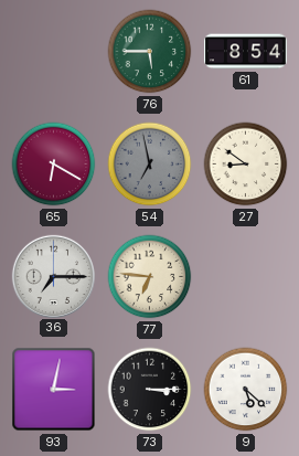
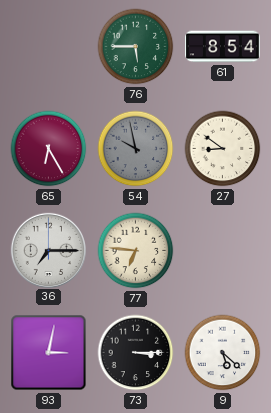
65: 6:20 -> 6:25 (49, 149)
54: 6:58 -> 9:58 (136, 149)
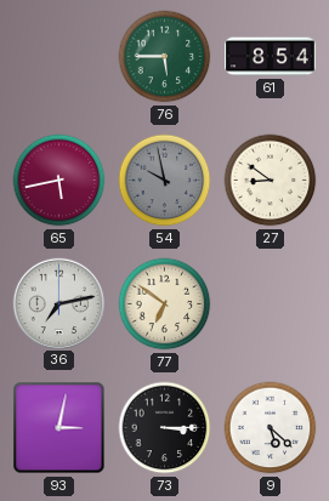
65: 6:25 -> 5:43 (59, 181)
36: 7:15 -> 7:13 (58, 303)
77: 6:46 -> 6:51 (165, 304)
